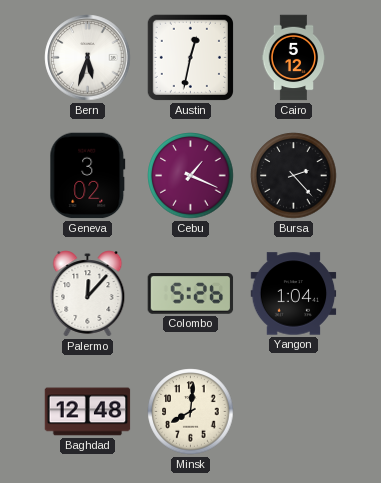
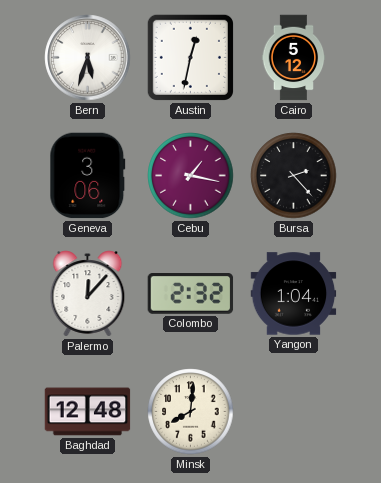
Geneva: 3:02 -> 3:06 (88, 176)
Cebu: 1:19 -> 1:17 (191, 176)
Colombo: 5:26 -> 2:32 (191, 294)
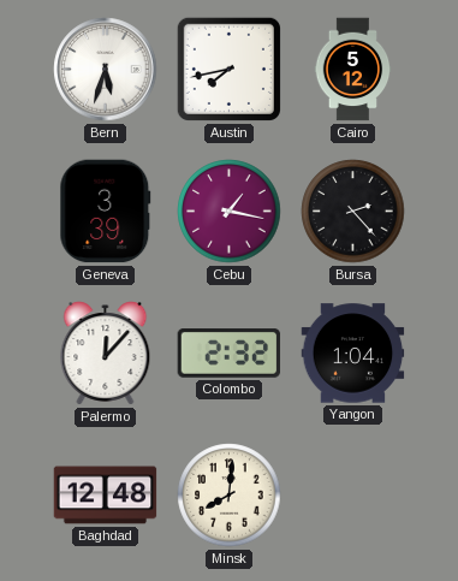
Austin: 12:32 -> 7:43 (228, 69)
Geneva: 3:06 -> 3:39 (106, 212)
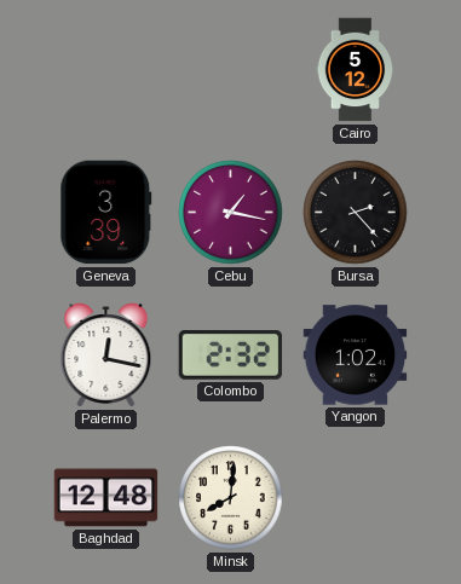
Bern: 5:33 -> none (106, 70)
Austin: 7:43 -> none (228, 69)
Palermo: 12:07 -> 12:17 (106, 355)
Yangon: 1:04 -> 1:02 (356, 355)
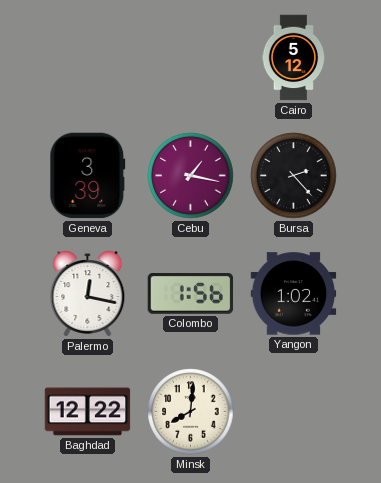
Colombo: 2:32 -> 1:56 (191, 294)
Baghdad: 12:48 -> 12:22 (88, 412)
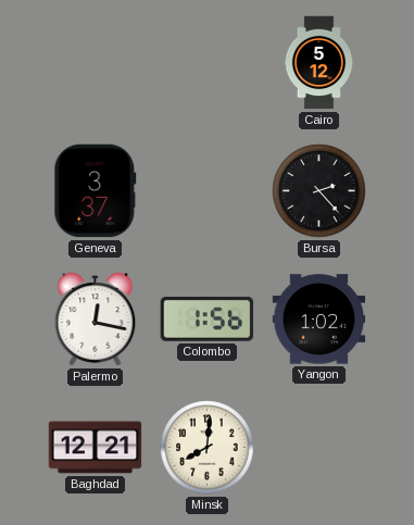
Geneva: 3:39 -> 3:37 (96, 191)
Cebu: 1:17 -> none (191, 176)
Baghdad: 12:22 -> 12:21 (96, 448)
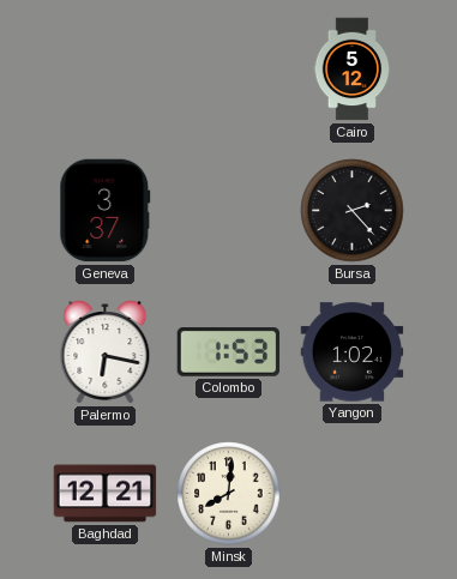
Palermo: 12:17 -> 6:17 (106, 352)
Colombo: 1:56 -> 1:53 (229, 352)
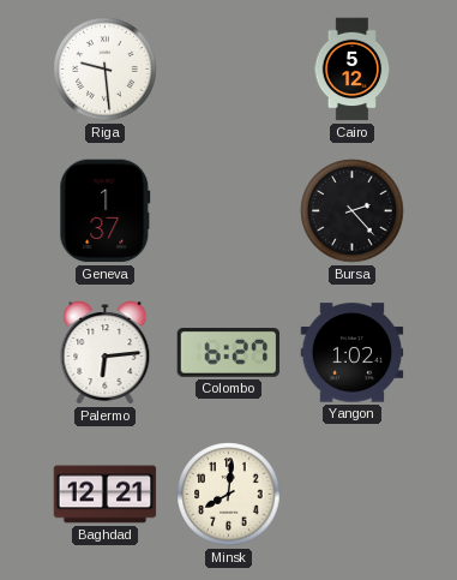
Riga: none -> 9:29 (106, 70)
Geneva: 3:37 -> 1:37 (106, 211)
Palermo: 6:17 -> 6:14 (106, 353)
Colombo: 1:53 -> 6:27 (229, 353)
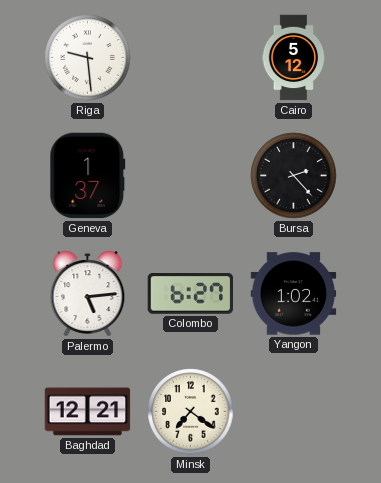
Palermo: 6:14 -> 5:14 (88, 294)
Minsk: 8:01 -> 7:21 (191, 412)
